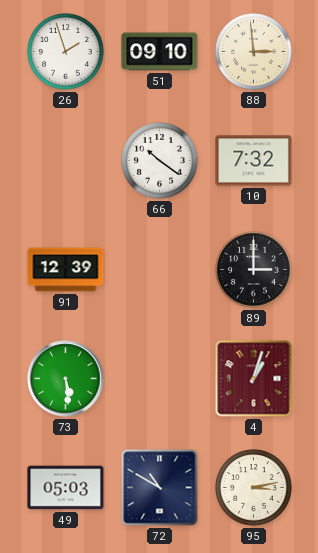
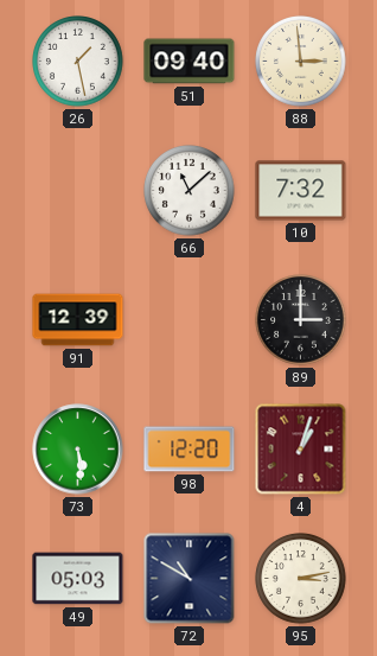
26: 1:57 -> 1:28 (78, 62)
51: 09:10 -> 09:40 (190, 62)
66: 10:21 -> 11:08 (190, 191)
98: none -> 12:20 (190, 450)
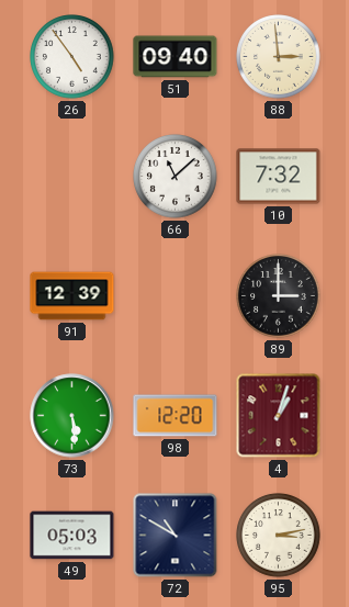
26: 1:28 -> 4:54 (72, 57)
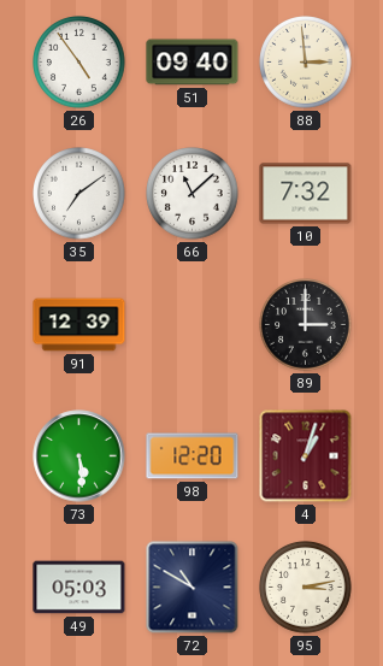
35: none -> 7:09 (79, 194)
